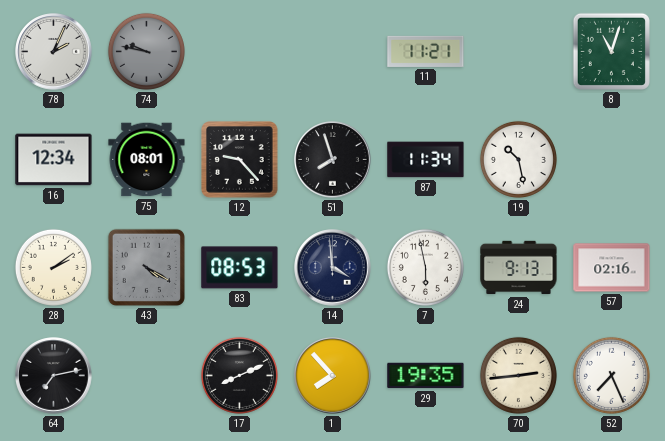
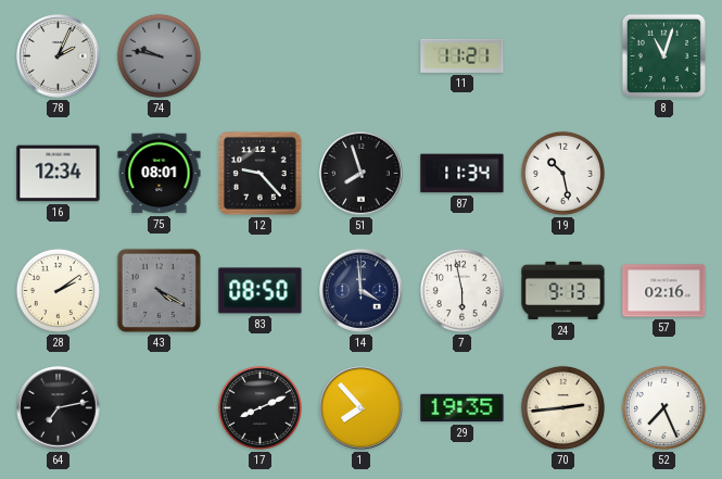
83: 08:53 -> 08:50 (261, 291)
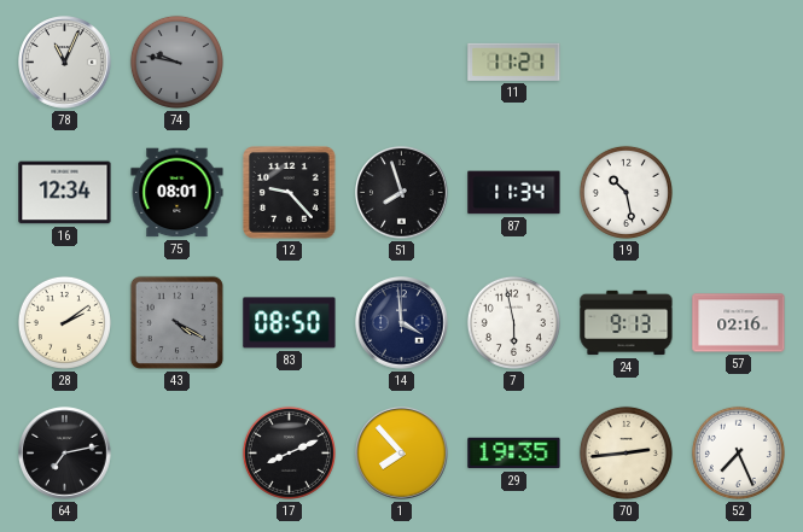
78: 2:04 -> 11:04 (65, 63)
8: 11:03 -> none (663, 55)
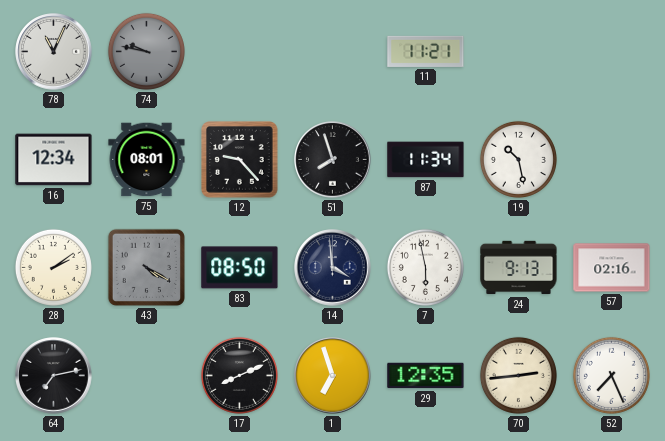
1: 7:53 -> 6:57 (333, 376)
29: 19:35 -> 12:35 (426, 376)
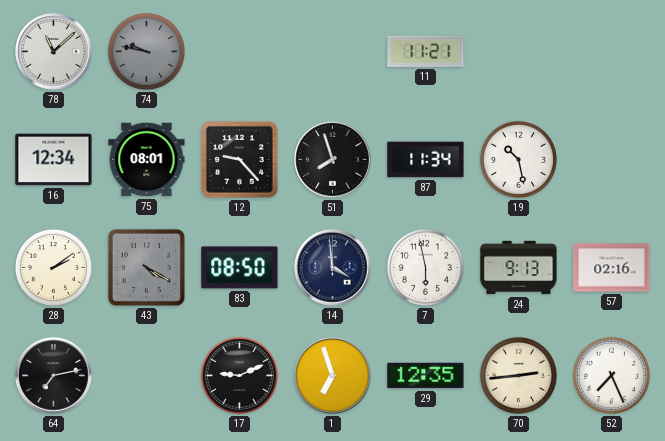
78: 11:04 -> 11:08 (54, 52)
17: 8:11 -> 9:11 (239, 375)
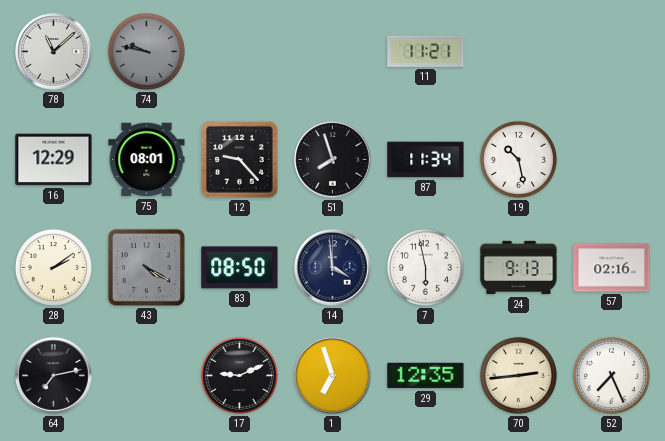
16: 12:34 -> 12:29 (54, 160)
